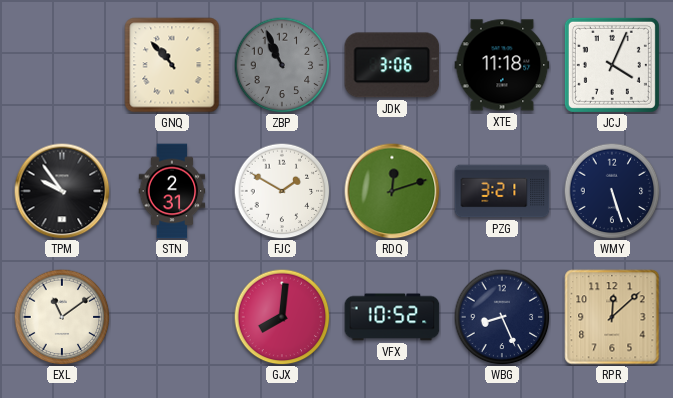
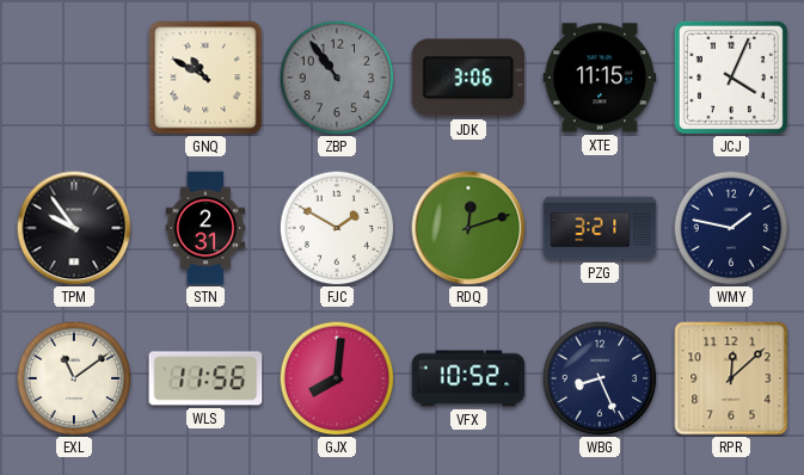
GNQ: 10:53 -> 10:50 (205, 78)
ZBP: 10:56 -> 10:54 (337, 78)
XTE: 11:18 -> 11:15 (600, 78)
WMY: 5:27 -> 1:47 (731, 228)
WLS: none -> 11:56 (205, 378)
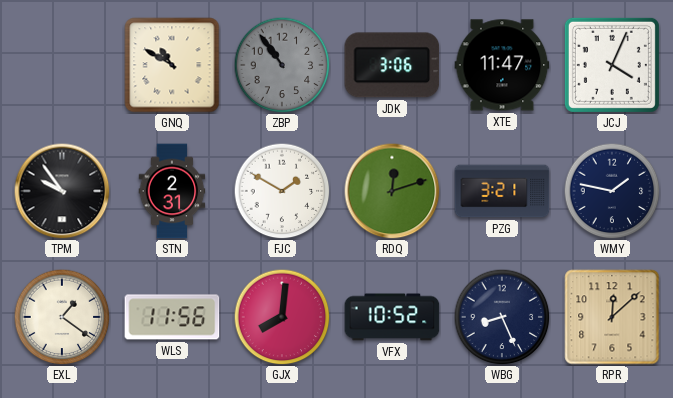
XTE: 11:15 -> 11:47 (502, 65)
EXL: 11:09 -> 1:21 (62, 317)
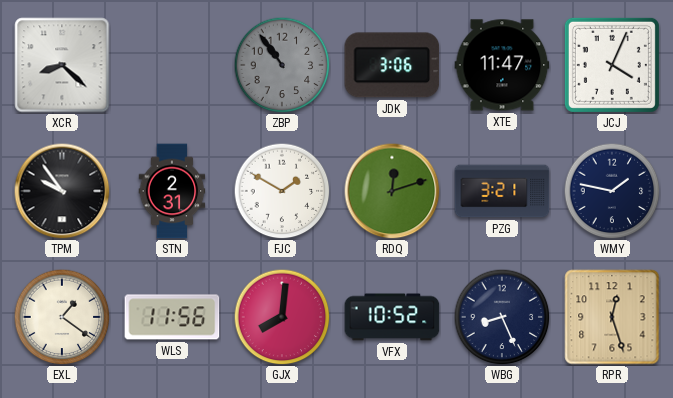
XCR: none -> 8:22 (62, 65)
GNQ: 10:50 -> none (172, 65)
RPR: 12:08 -> 12:27 (612, 317)
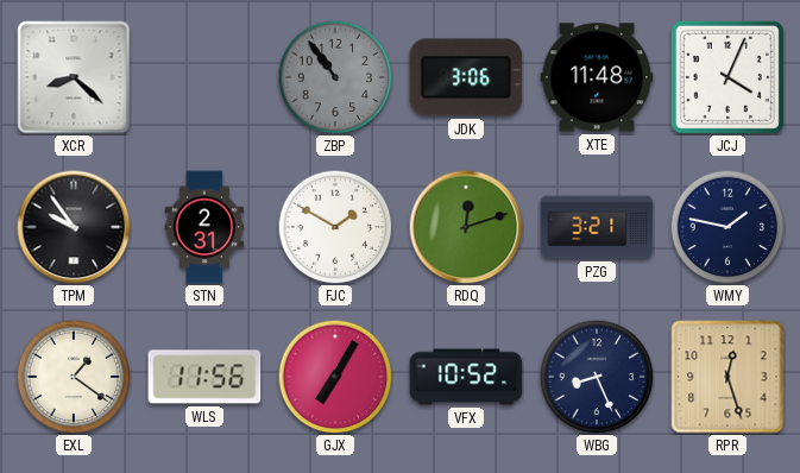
XTE: 11:47 -> 11:48 (597, 77)
GJX: 8:01 -> 7:05 (335, 377)
